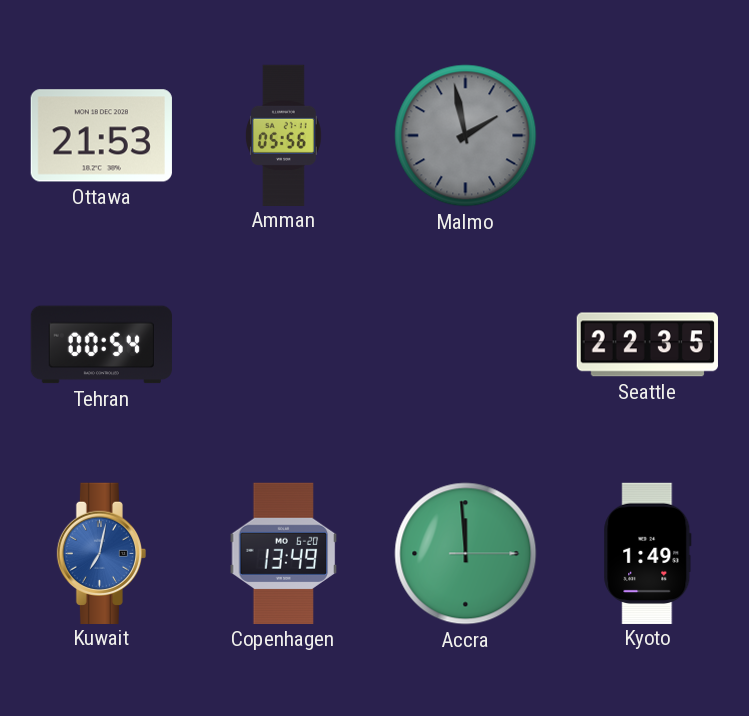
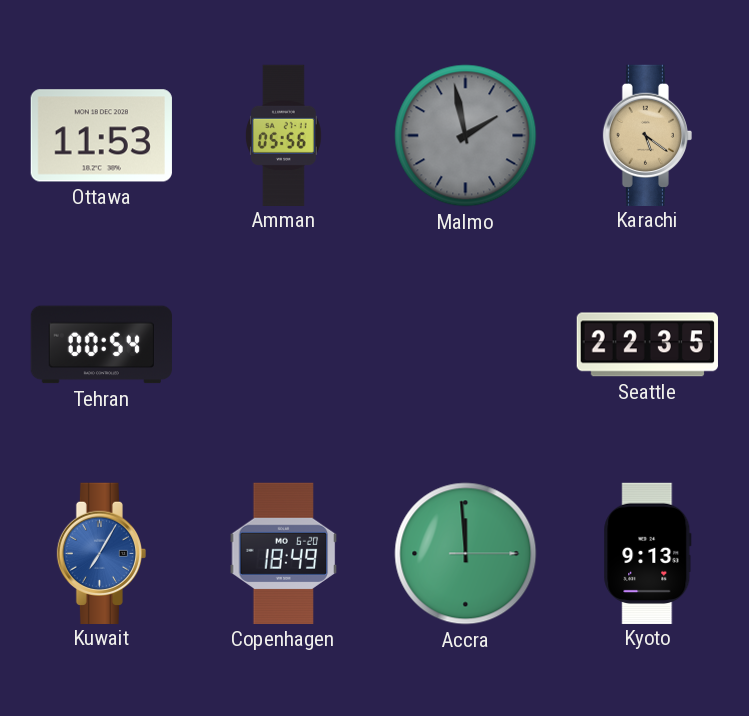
Ottawa: 21:53 -> 11:53 (101, 136)
Karachi: none -> 5:21 (648, 135)
Kuwait: 7:02 -> 7:05 (102, 553)
Copenhagen: 13:49 -> 18:49 (284, 553)
Kyoto: 1:49 -> 9:13 (648, 553)
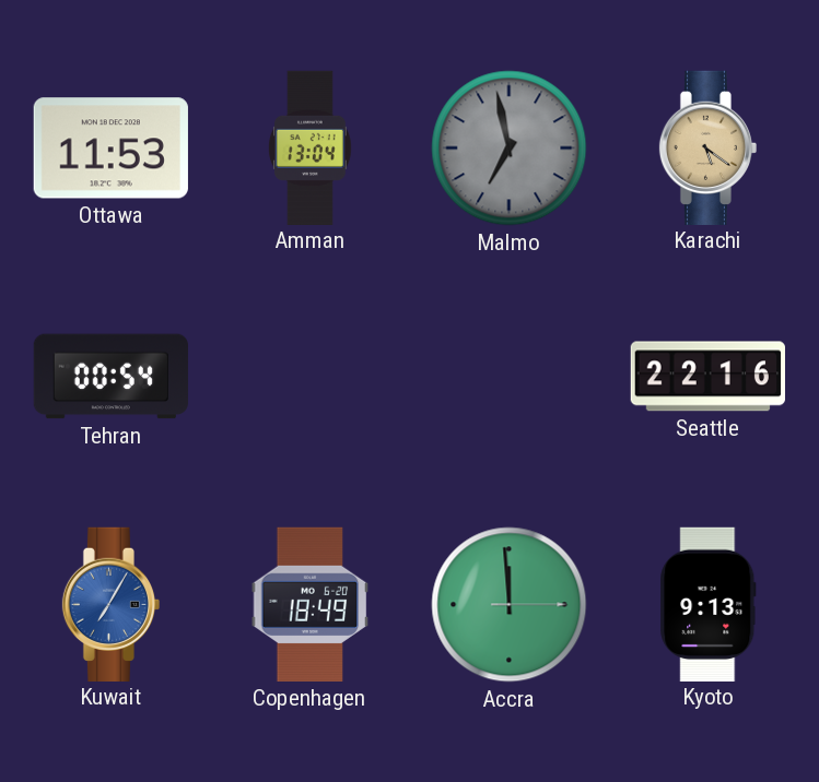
Amman: 05:56 -> 13:04 (309, 147)
Malmo: 1:58 -> 6:58 (510, 149)
Seattle: 22:35 -> 22:16 (707, 377)
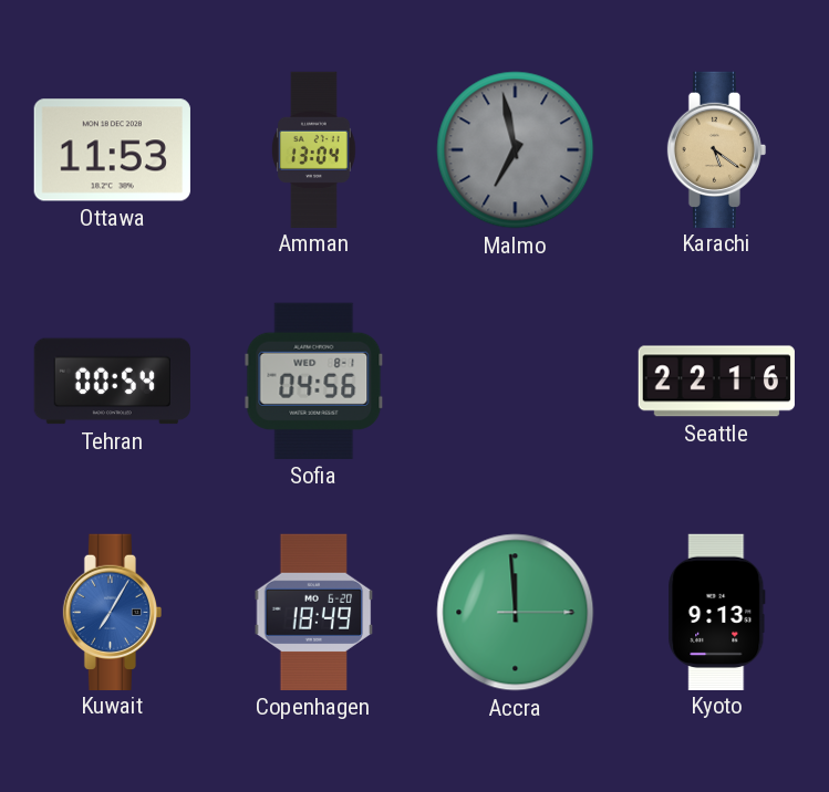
Sofia: none -> 04:56 (314, 381)
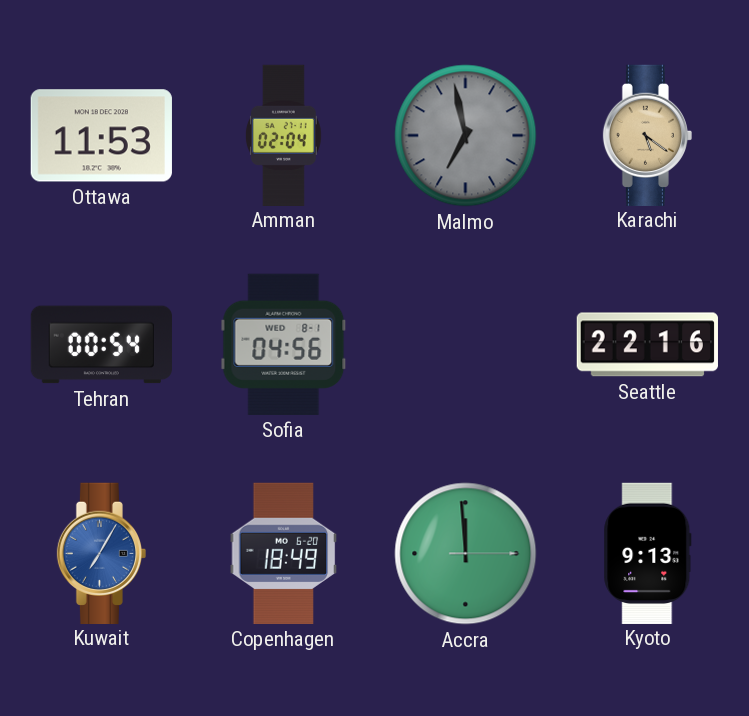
Amman: 13:04 -> 02:04 (283, 135)
